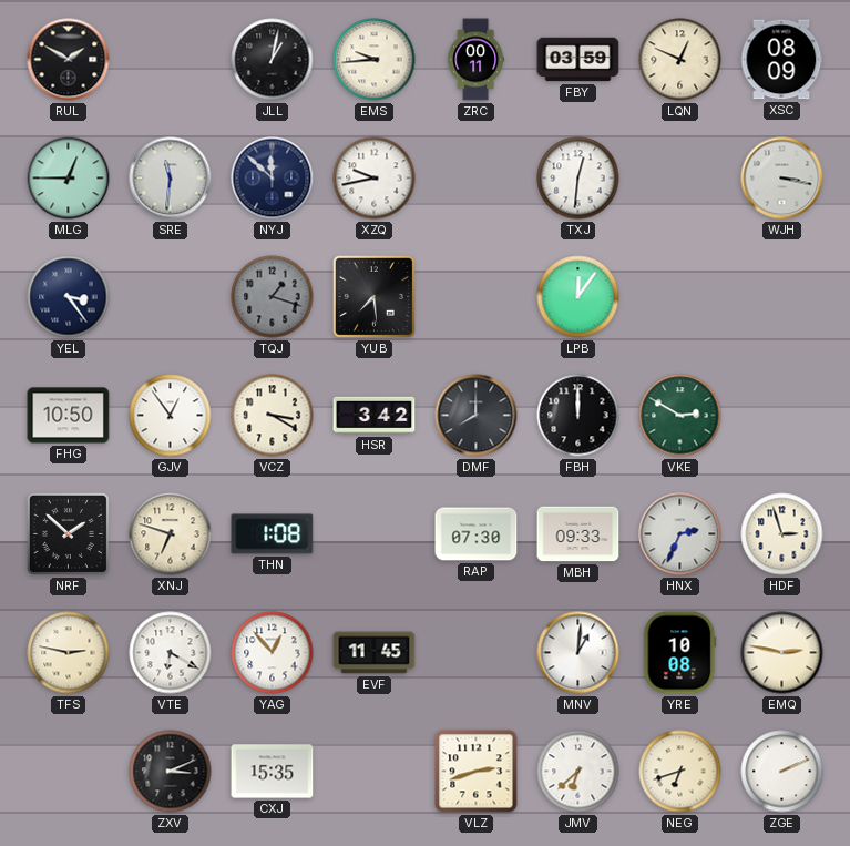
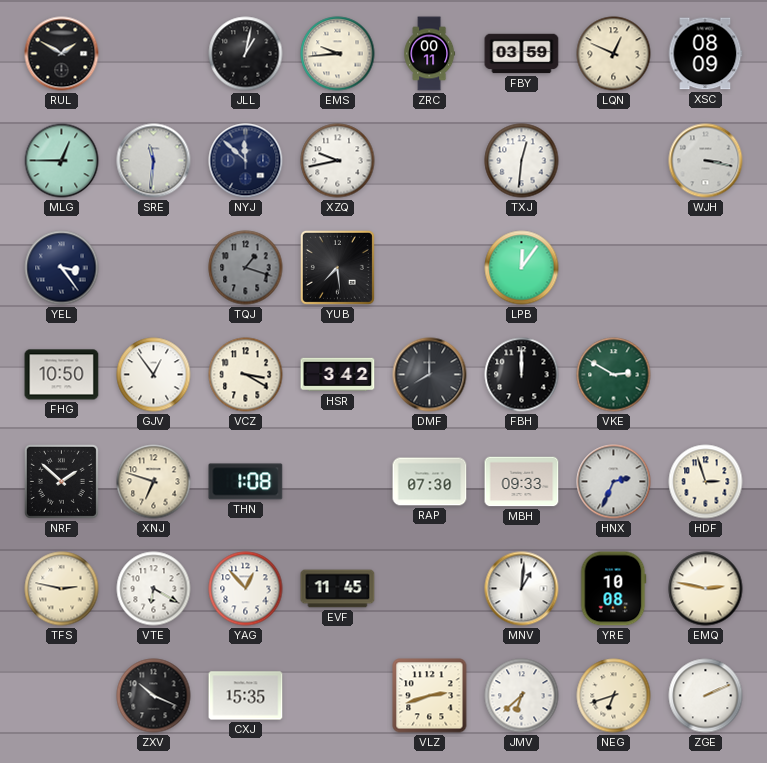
ZXV: 3:11 -> 10:19 (154, 696)
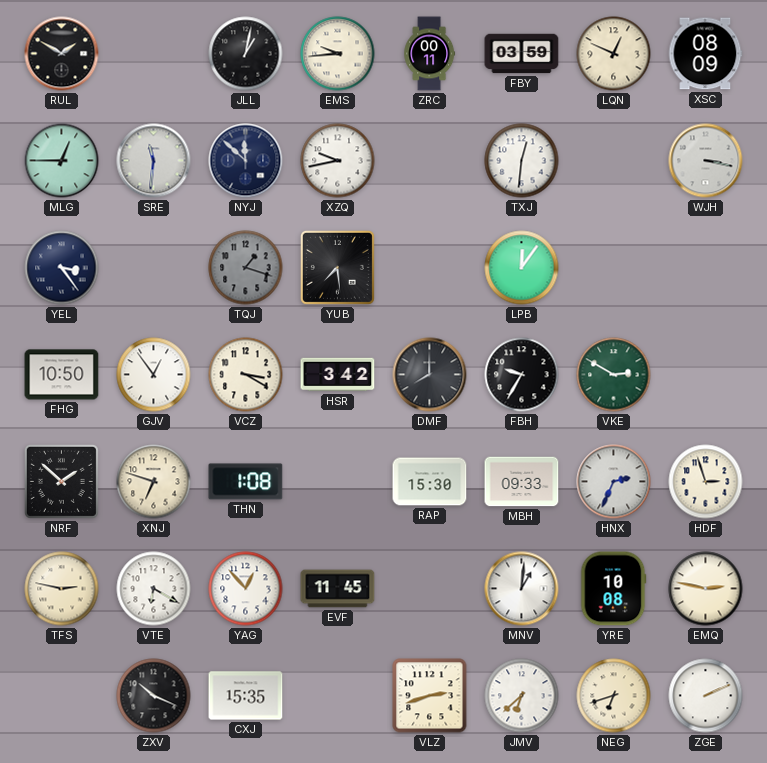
FBH: 12:00 -> 9:35 (522, 375)
RAP: 07:30 -> 15:30 (430, 482)
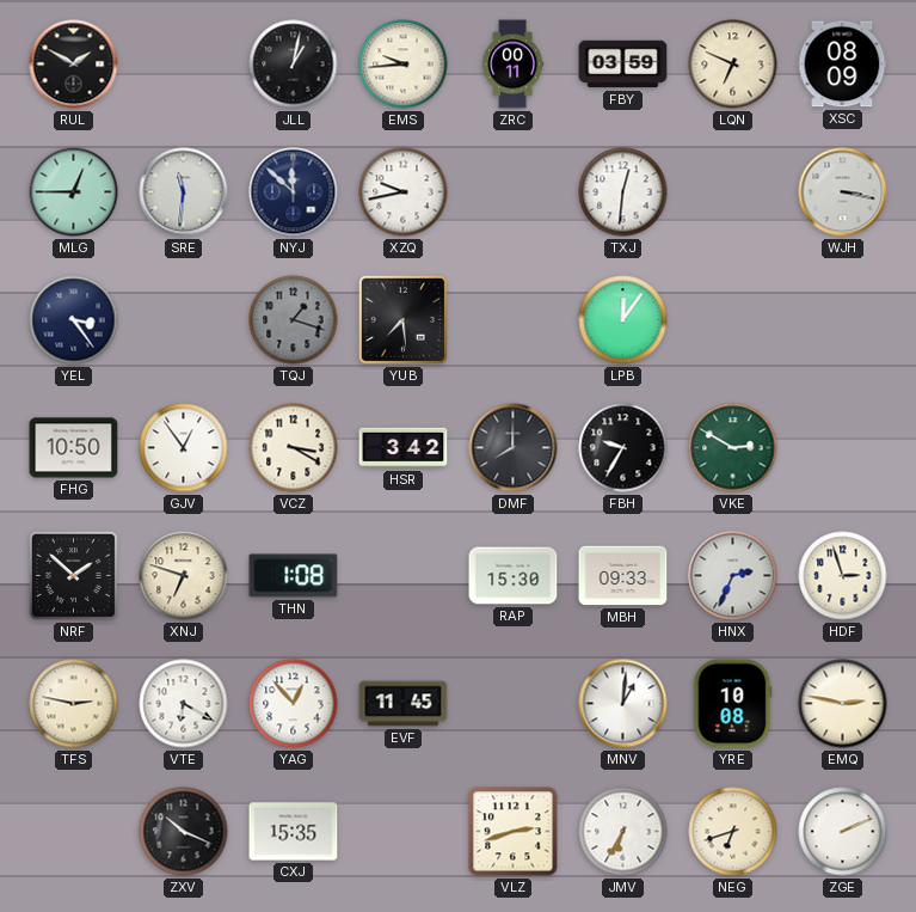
LQN: 12:49 -> 6:49 (733, 65)
JMV: 6:38 -> 6:35 (623, 832)
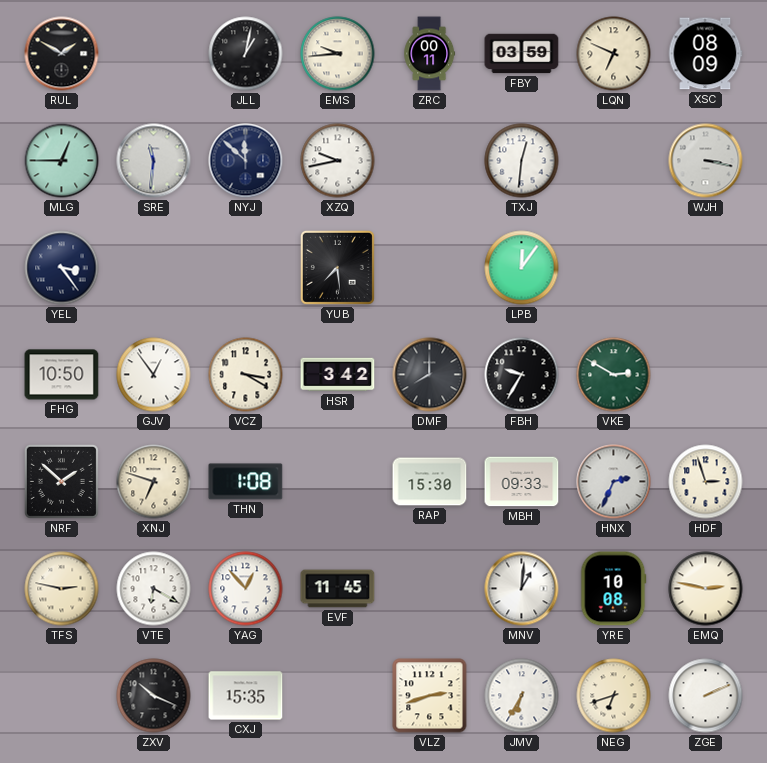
TQJ: 1:18 -> none (294, 320)
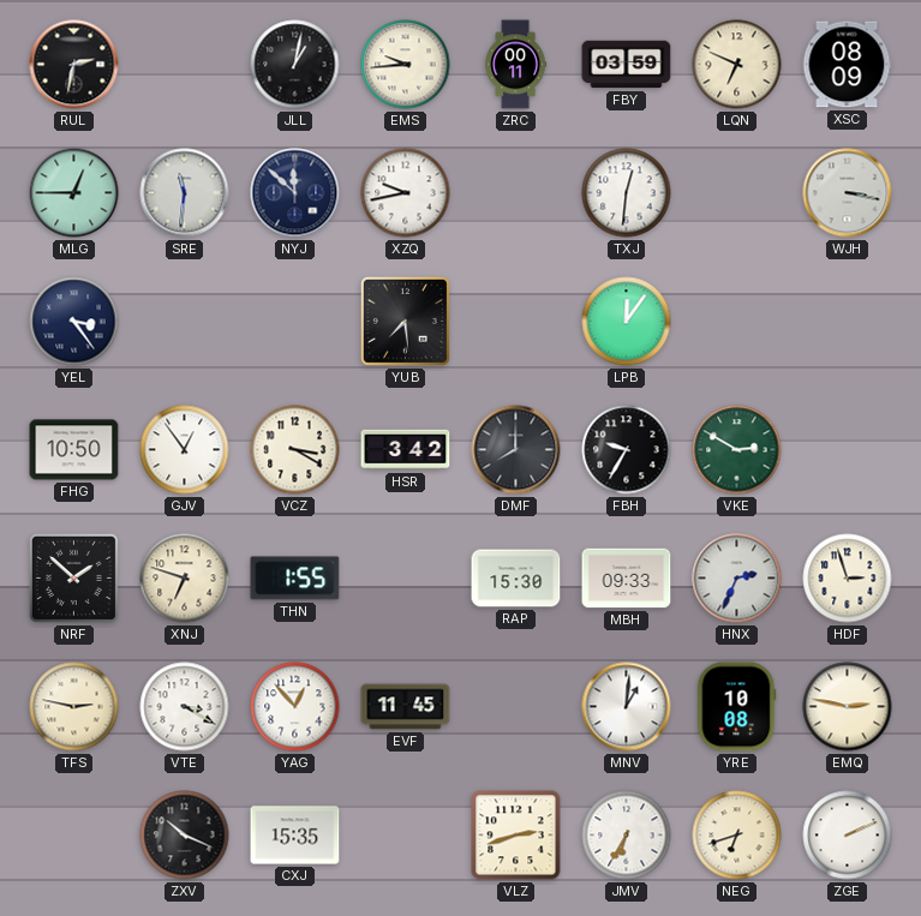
RUL: 1:50 -> 2:32 (74, 65)
THN: 1:08 -> 1:55 (295, 579)
VTE: 6:20 -> 3:20 (185, 707)
